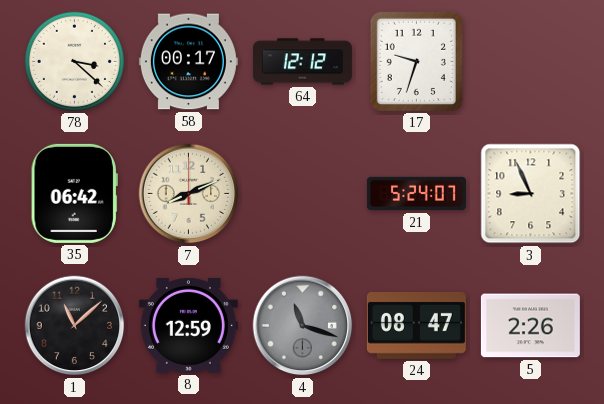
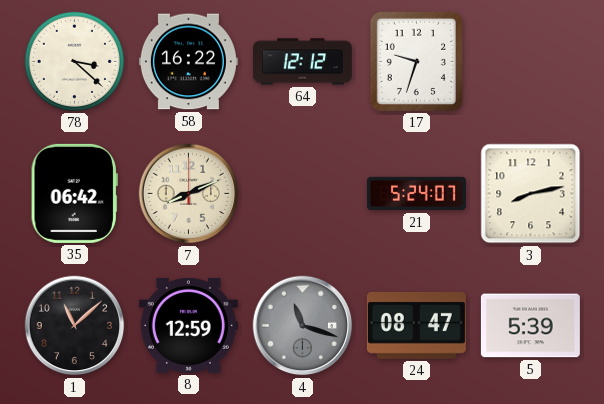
58: 00:17 -> 16:22 (188, 62)
3: 8:56 -> 8:13 (531, 194)
5: 2:26 -> 5:39 (530, 326)
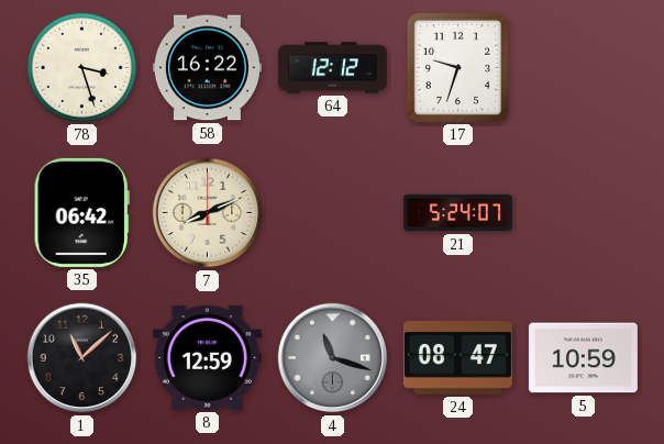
78: 3:22 -> 3:27 (81, 67)
3: 8:13 -> none (531, 194)
5: 5:39 -> 10:59 (583, 358)
